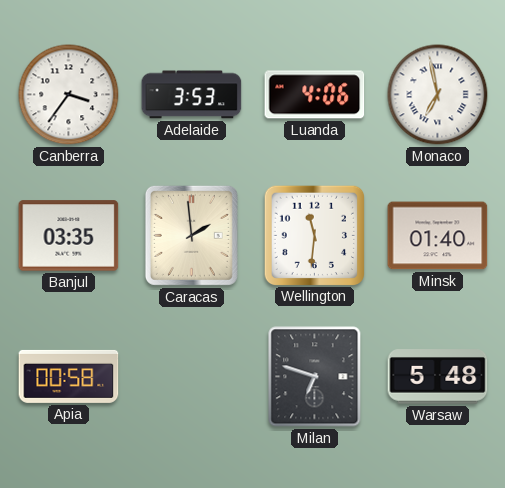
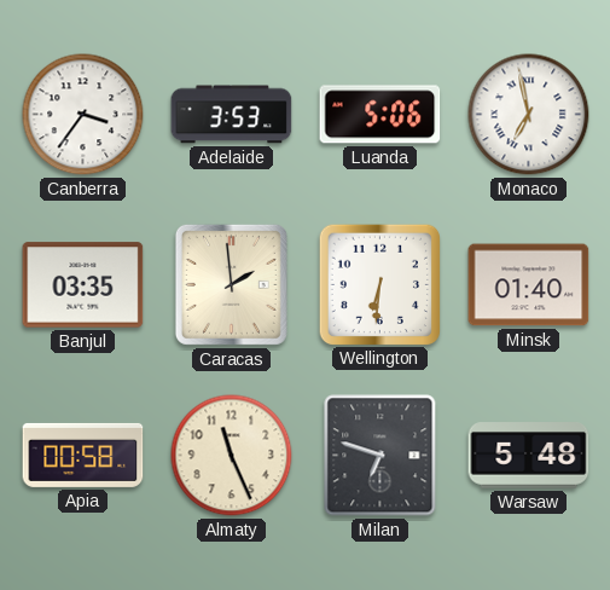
Luanda: 4:06 -> 5:06 (380, 115)
Wellington: 11:31 -> 6:31 (379, 284)
Almaty: none -> 11:26 (232, 456)
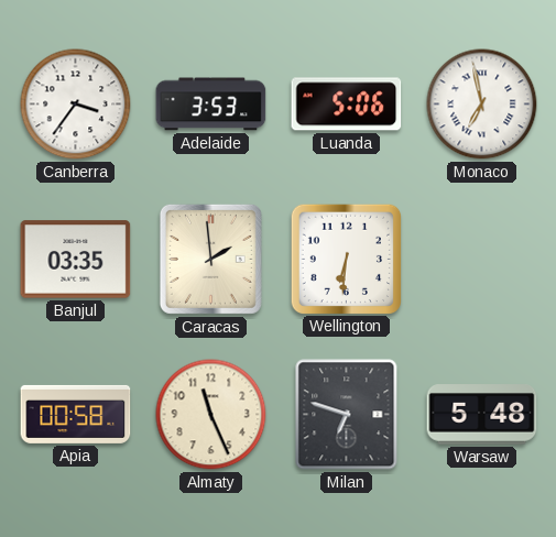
Minsk: 01:40 -> none (529, 285)
